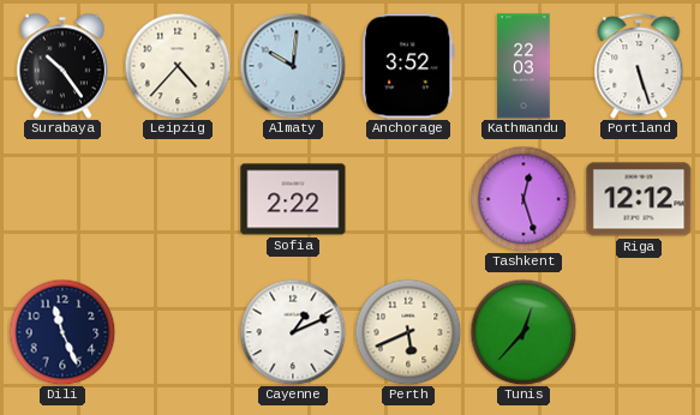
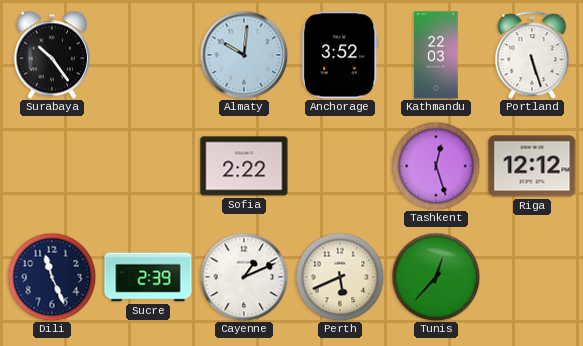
Leipzig: 4:37 -> none (178, 66)
Sucre: none -> 2:39 (148, 277)
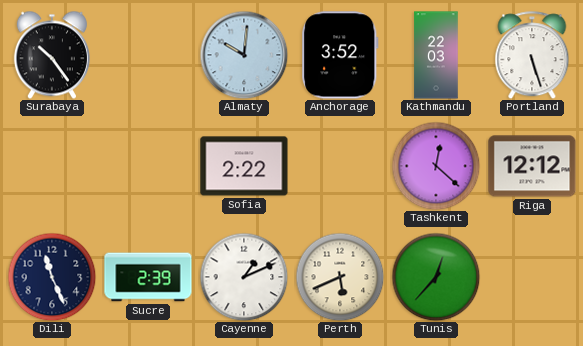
Tashkent: 12:27 -> 12:22 (436, 166)
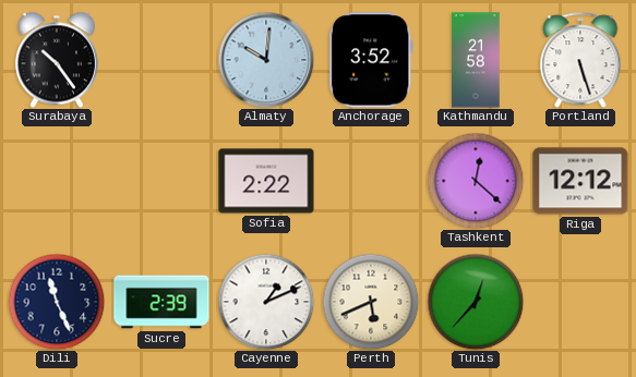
Kathmandu: 22:03 -> 21:58 (476, 60)
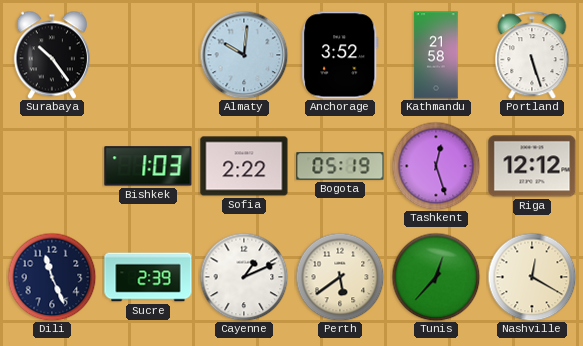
Bishkek: none -> 1:03 (148, 166)
Bogota: none -> 05:19 (340, 166)
Tashkent: 12:22 -> 12:27 (436, 166)
Perth: 5:41 -> 5:39 (340, 277)
Nashville: none -> 12:20 (532, 277)
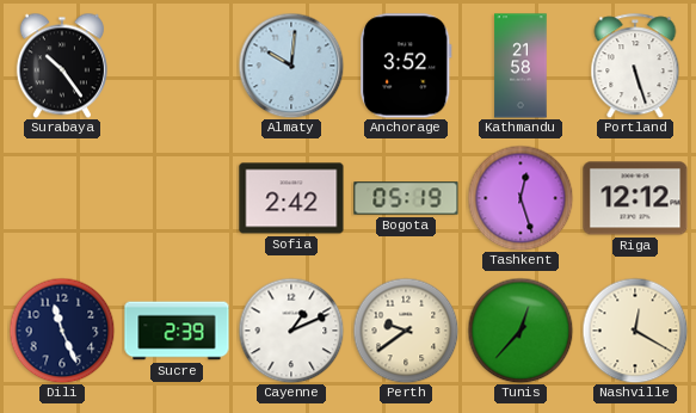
Bishkek: 1:03 -> none (148, 166)
Sofia: 2:22 -> 2:42 (291, 198)
Perth: 5:39 -> 9:39 (406, 331)
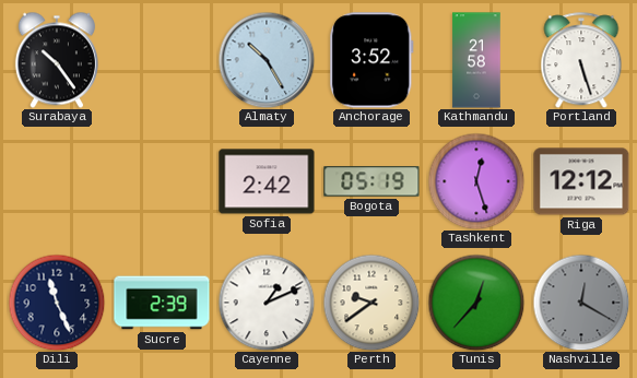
Almaty: 10:01 -> 10:25 (267, 60)
Nashville dial: cream -> grey (581, 303)
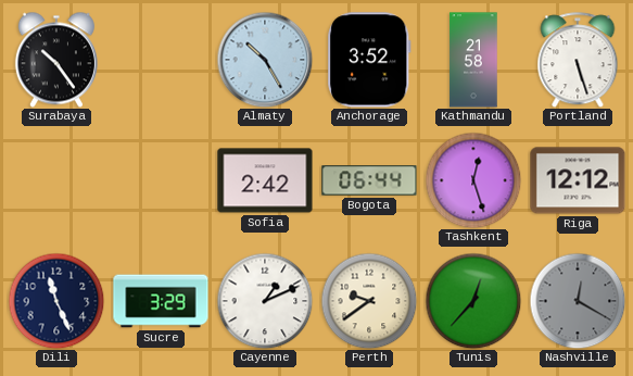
Bogota: 05:19 -> 06:44 (369, 180)
Sucre: 2:39 -> 3:29 (161, 301)
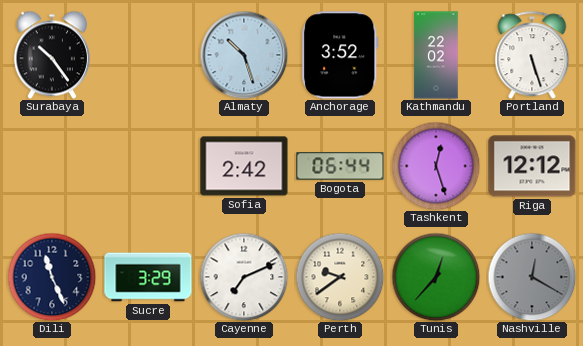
Almaty: 10:25 -> 10:27 (244, 55)
Kathmandu: 21:58 -> 22:02 (436, 55)
Cayenne: 1:11 -> 7:11 (244, 277)
